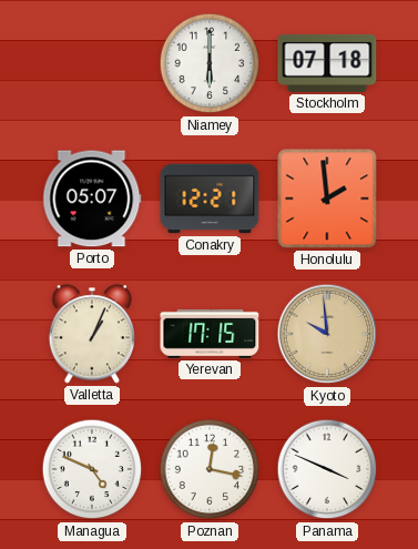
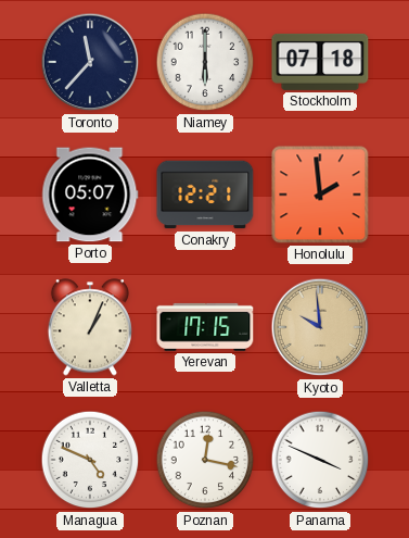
Toronto: none -> 11:37 (90, 62)
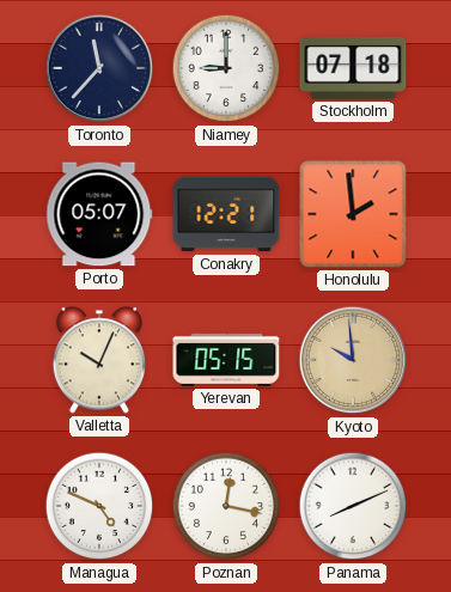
Niamey: 6:00 -> 9:00 (226, 68)
Valletta: 1:04 -> 10:04 (99, 360)
Yerevan: 17:15 -> 05:15 (226, 360)
Panama: 3:49 -> 8:11 (353, 506)
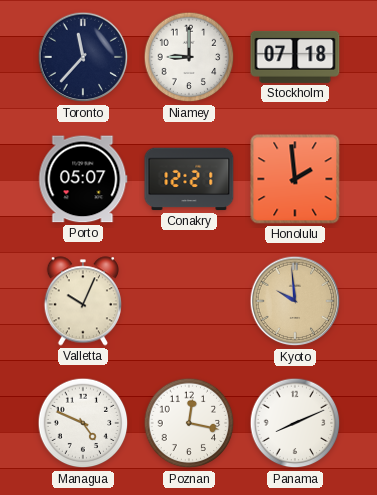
Yerevan: 05:15 -> none (226, 360)
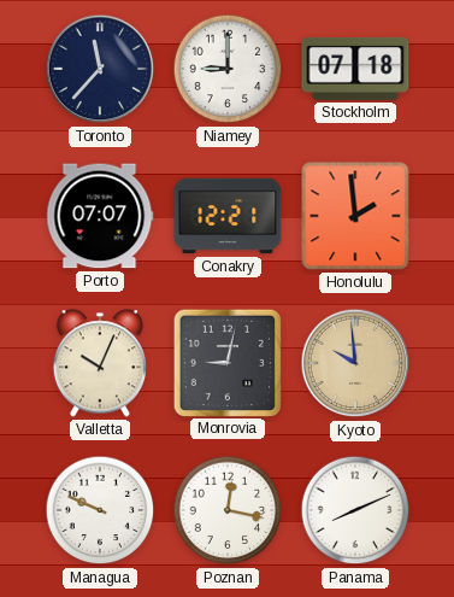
Porto: 05:07 -> 07:07 (100, 216)
Monrovia: none -> 9:02 (226, 362)
Managua: 4:49 -> 9:49 (100, 510)
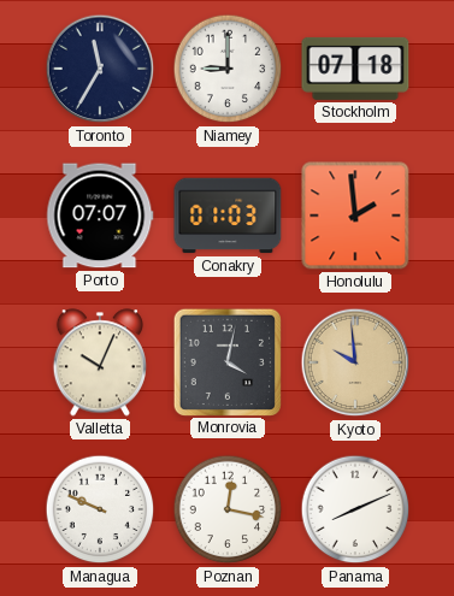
Toronto: 11:37 -> 11:35 (100, 69)
Conakry: 12:21 -> 01:03 (228, 216)
Monrovia: 9:02 -> 4:02 (226, 361)
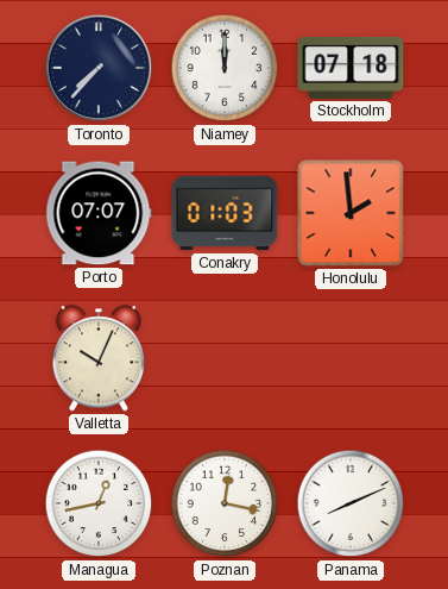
Toronto: 11:35 -> 7:37 (99, 68)
Niamey: 9:00 -> 12:00 (225, 68)
Monrovia: 4:02 -> none (226, 361)
Kyoto: 9:59 -> none (355, 362)
Managua: 9:49 -> 12:43 (99, 503)
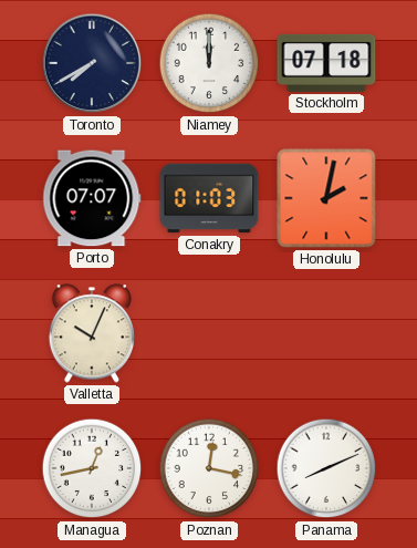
Toronto: 7:37 -> 7:40 (92, 63)
Honolulu: 1:59 -> 2:02 (326, 198)
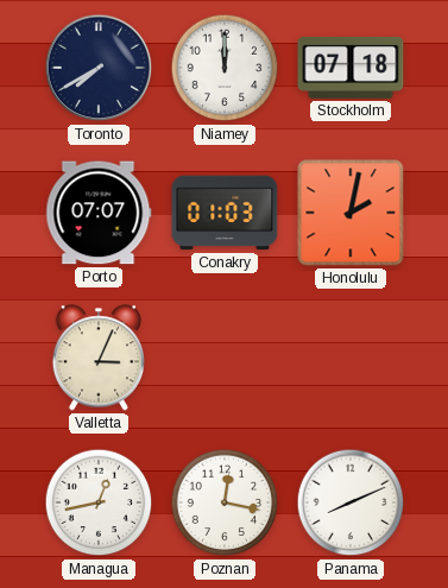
Valletta: 10:04 -> 3:04 (99, 358)
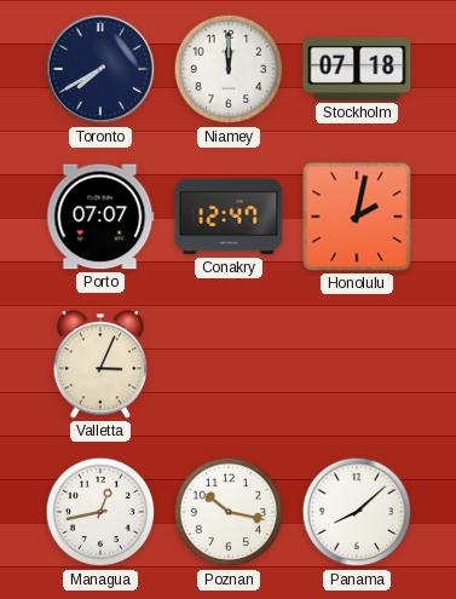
Conakry: 01:03 -> 12:47 (229, 217)
Poznan: 12:17 -> 10:17 (229, 512)
Panama: 8:11 -> 8:08 (357, 512)
